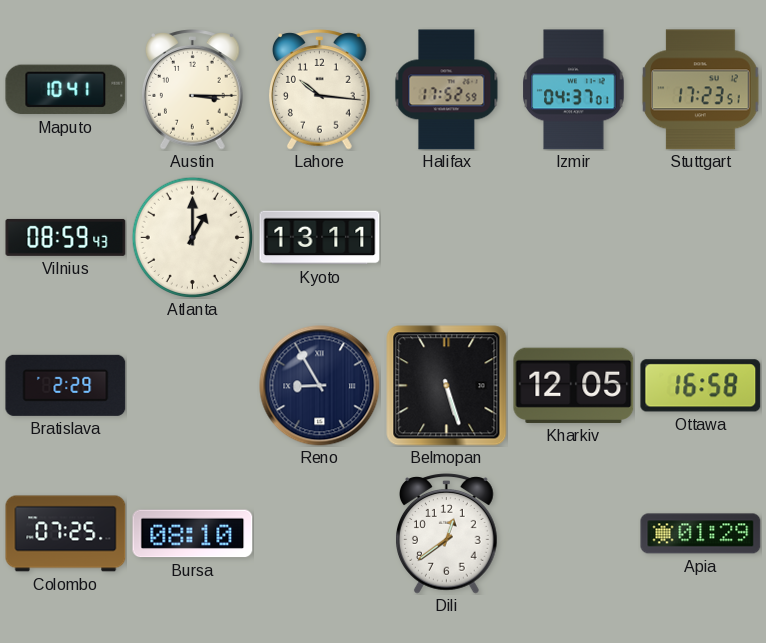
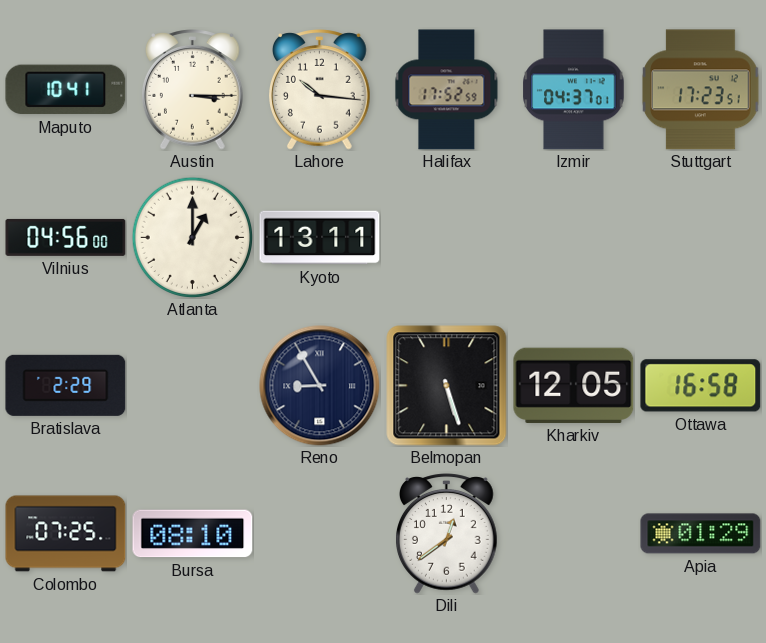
Vilnius: 08:59 -> 04:56 (66, 237)
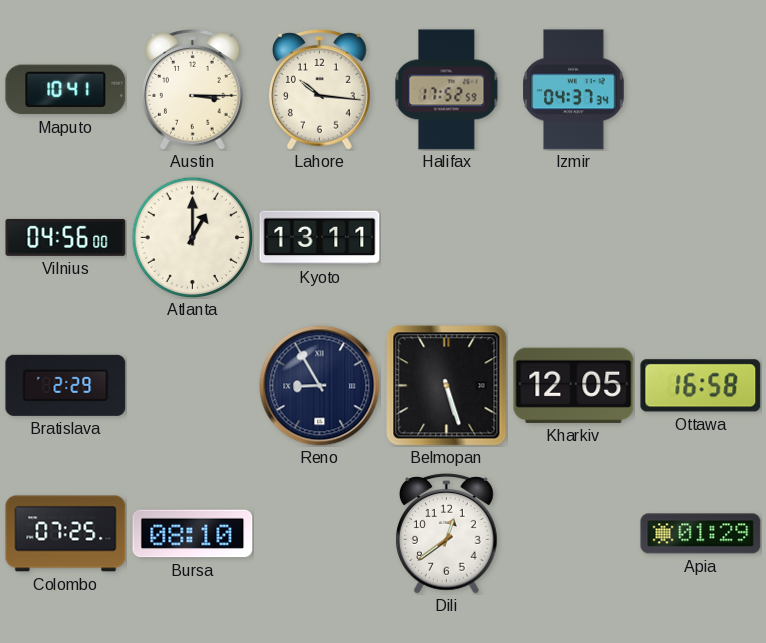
Izmir: 04:37:01 -> 04:37:34 (574, 90)
Stuttgart: 17:23 -> none (700, 90)
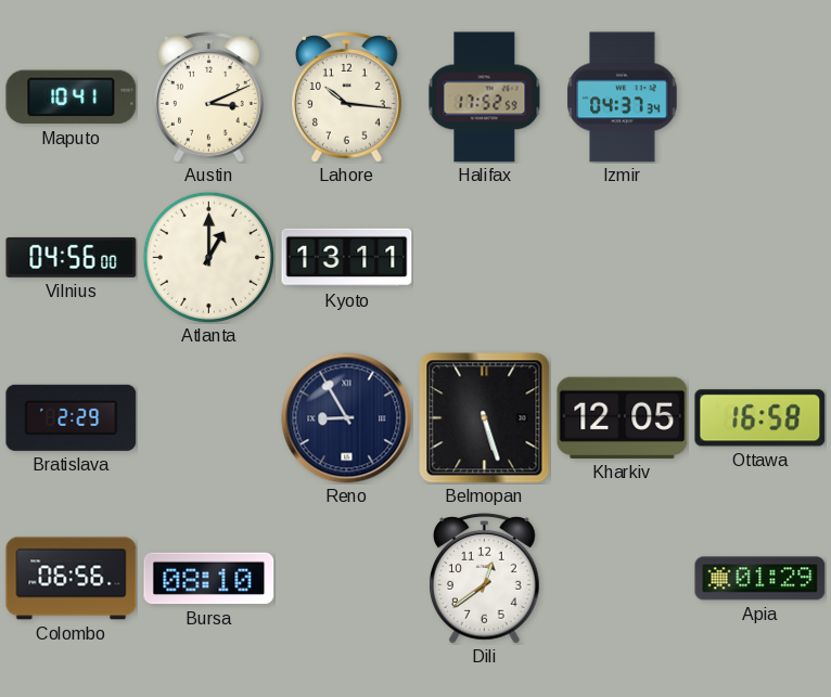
Austin: 3:15 -> 3:11 (209, 98)
Colombo: 07:25 -> 06:56 (72, 579)
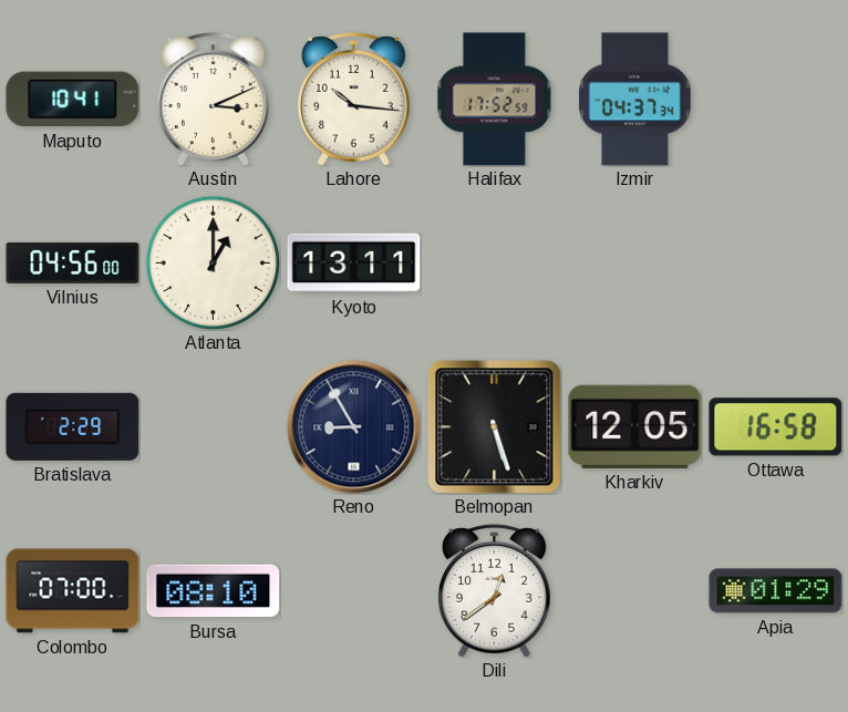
Colombo: 06:56 -> 07:00 (73, 591)
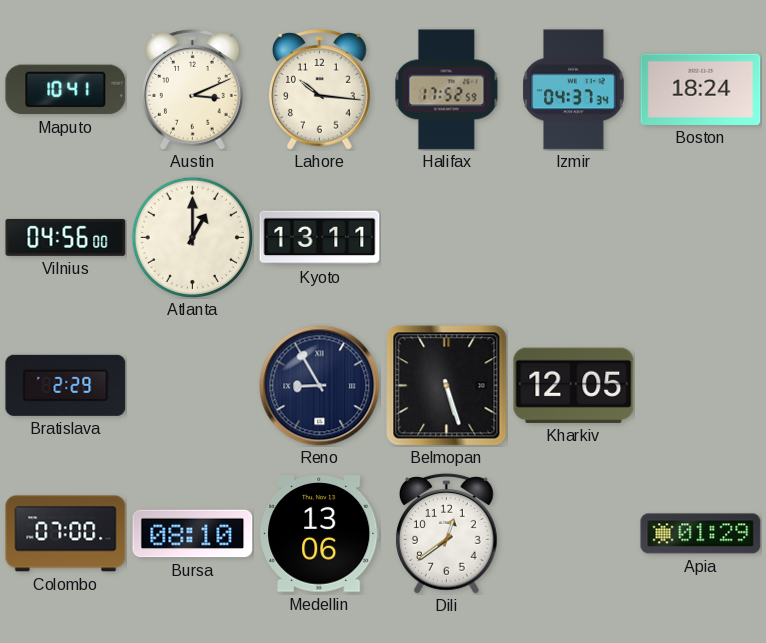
Boston: none -> 18:24 (701, 89)
Ottawa: 16:58 -> none (776, 427)
Medellin: none -> 13:06 (320, 534)
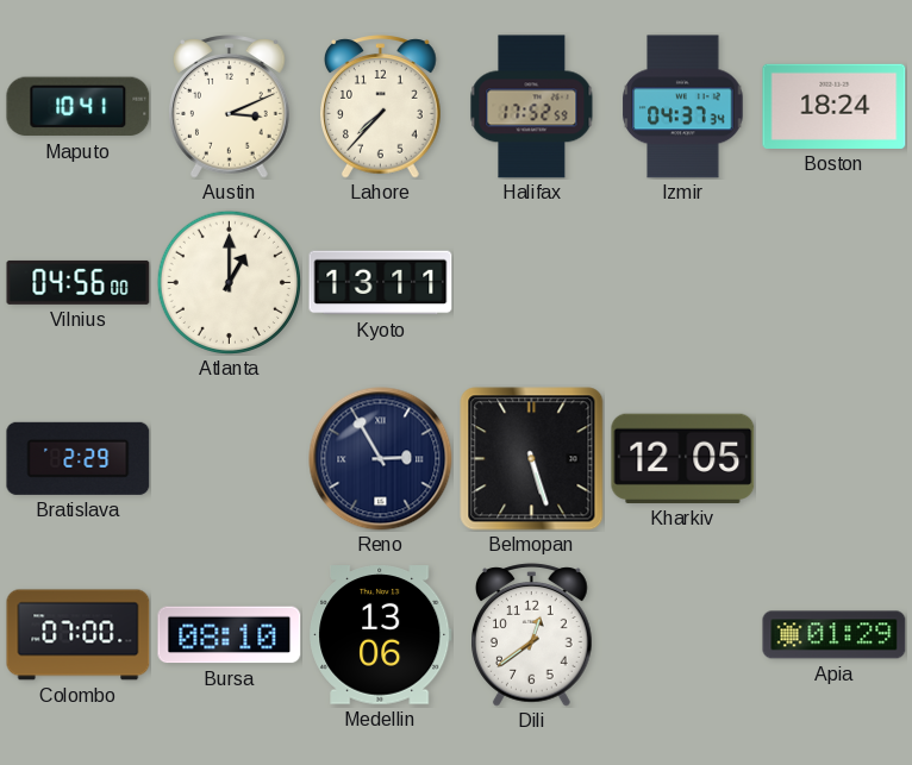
Lahore: 10:16 -> 7:37 (381, 107)
Reno: 8:55 -> 2:55 (381, 459)
